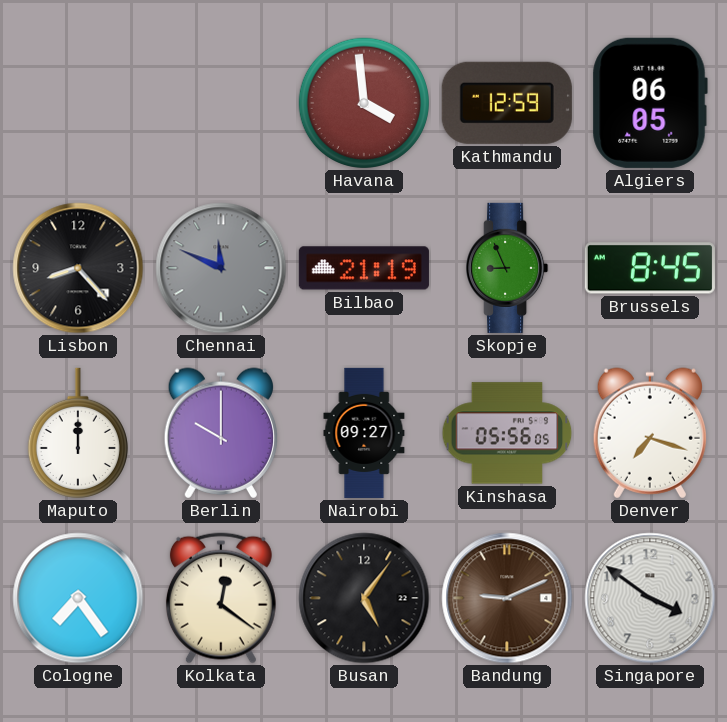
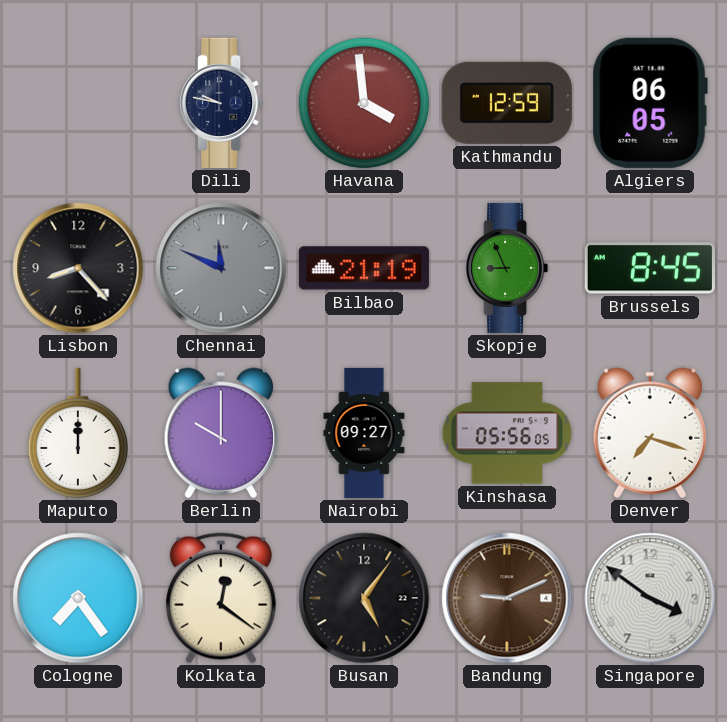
Dili: none -> 9:47 (221, 103)
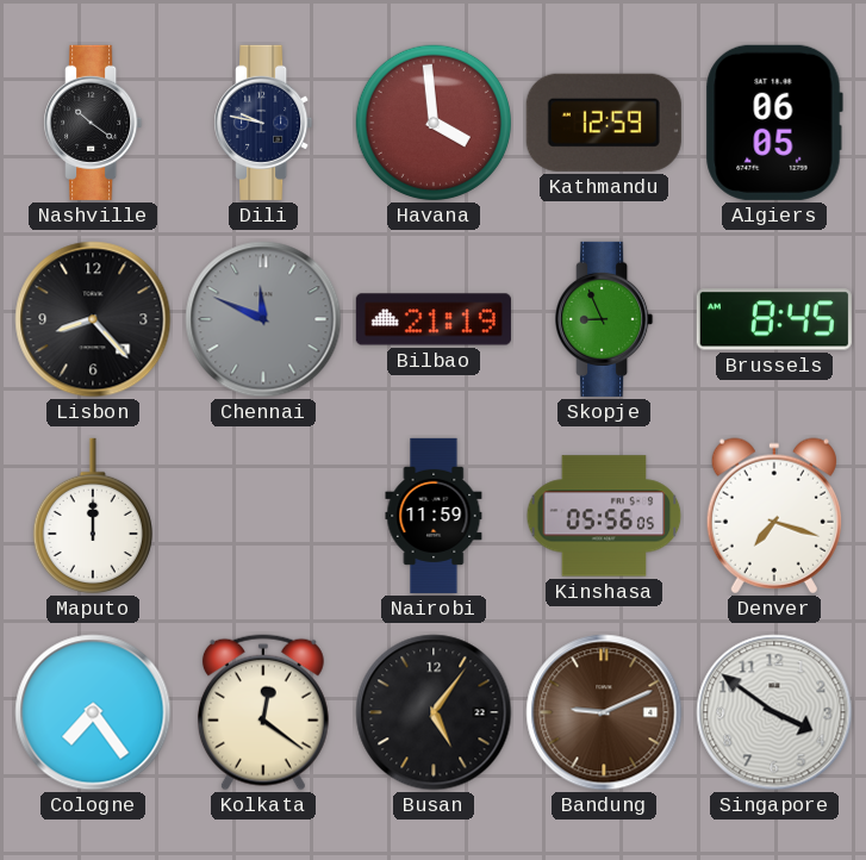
Nashville: none -> 10:21 (93, 123)
Berlin: 10:00 -> none (221, 433)
Nairobi: 09:27 -> 11:59 (434, 516)
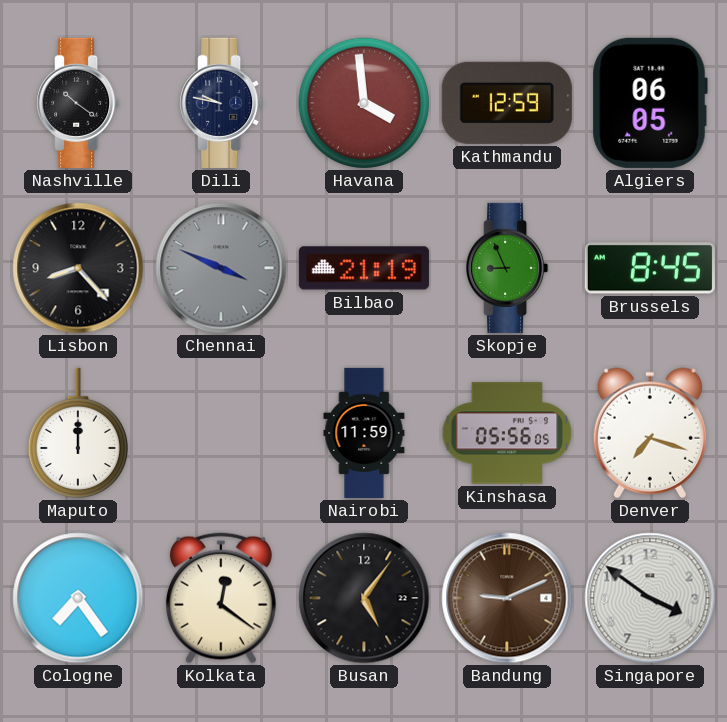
Chennai: 11:49 -> 3:49 (221, 268)
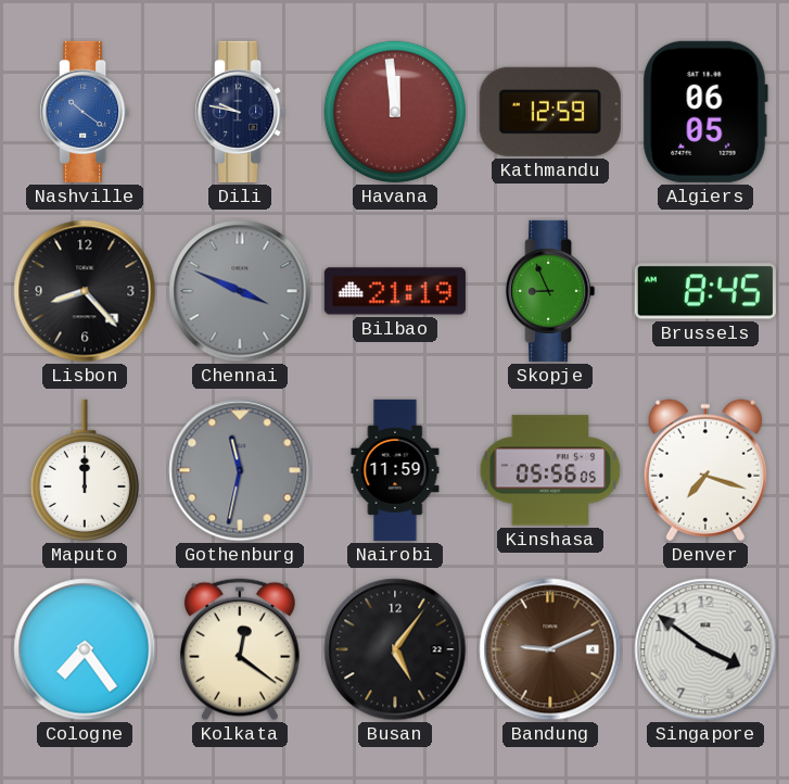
Nashville dial: black -> blue (85, 112)
Havana: 3:59 -> 11:59 (395, 112)
Gothenburg: none -> 11:32 (240, 470)
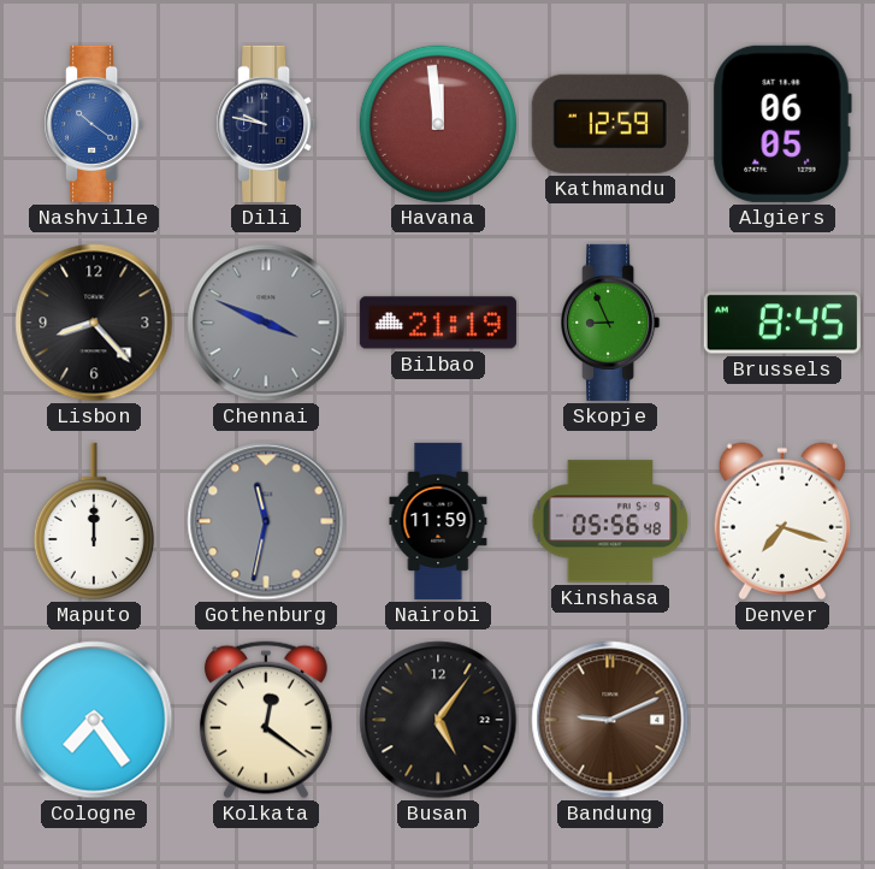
Kinshasa: 05:56:05 -> 05:56:48 (610, 521)
Singapore: 3:51 -> none (705, 649)
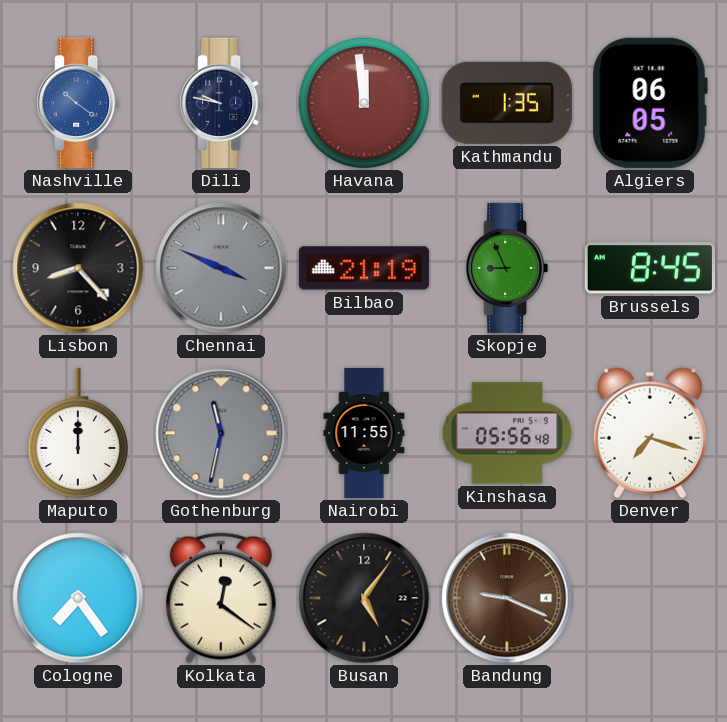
Kathmandu: 12:59 -> 1:35 (507, 103)
Nairobi: 11:59 -> 11:55 (364, 433)
Bandung: 9:11 -> 9:19 (507, 598)
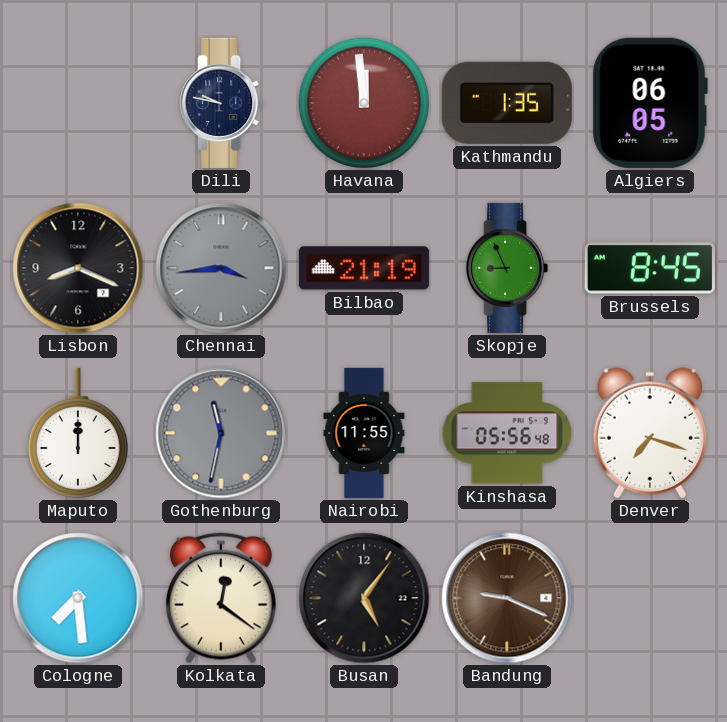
Nashville: 10:21 -> none (78, 103)
Lisbon: 8:23 -> 8:19 (78, 268)
Chennai: 3:49 -> 3:44 (221, 268)
Cologne: 7:24 -> 7:29 (78, 598)
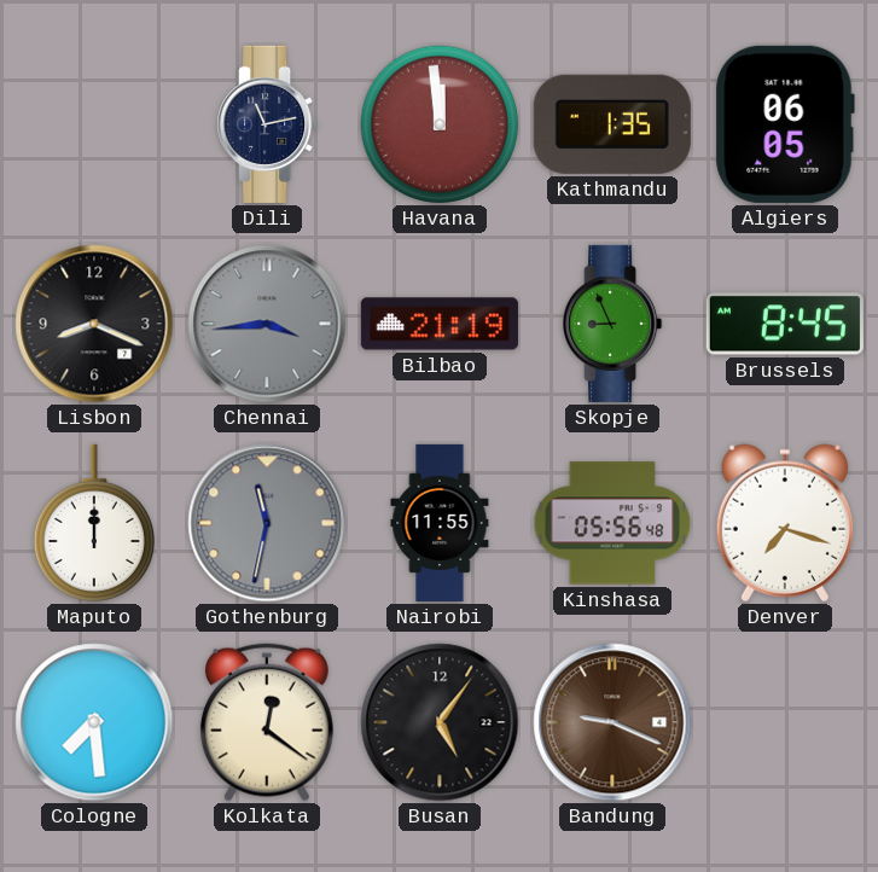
Dili: 9:47 -> 11:13 (267, 124)
